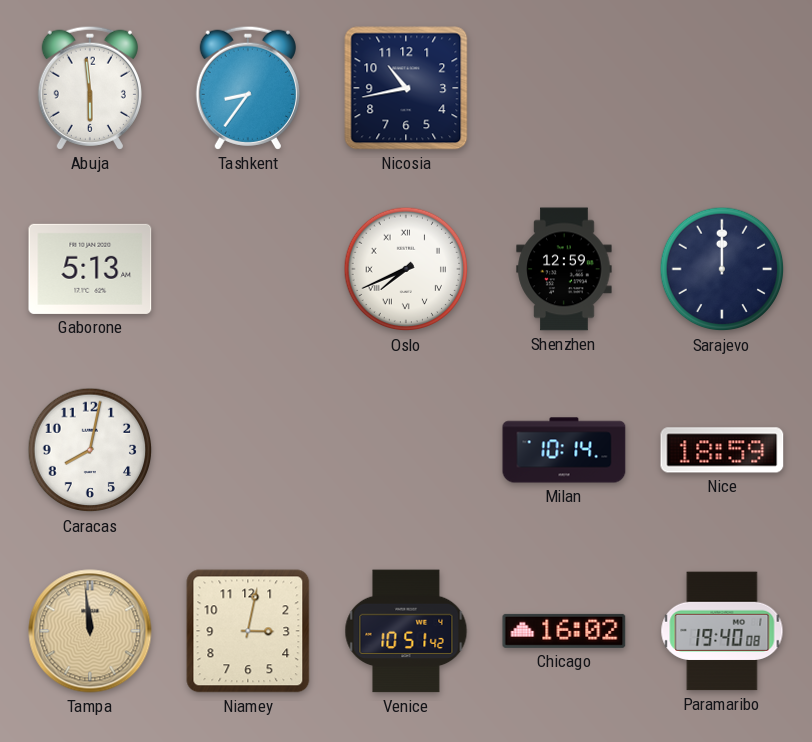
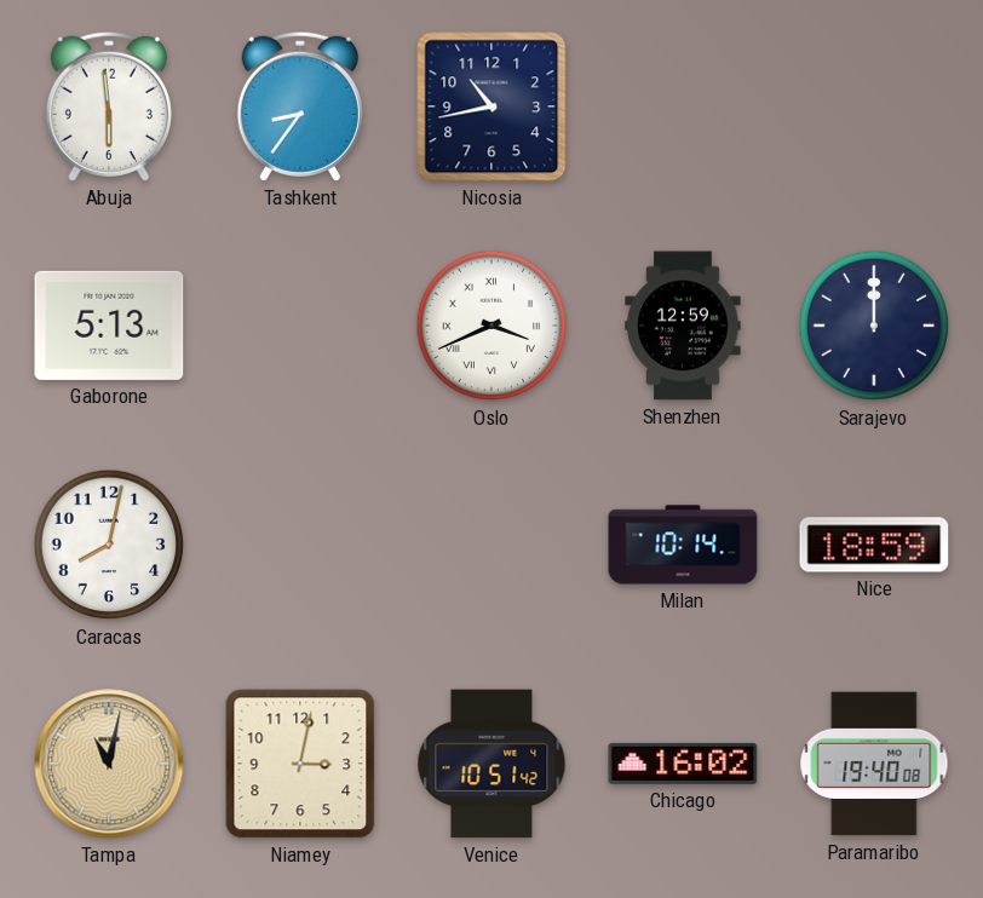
Oslo: 7:41 -> 3:41 (491, 326)
Tampa: 11:59 -> 11:02 (109, 764)
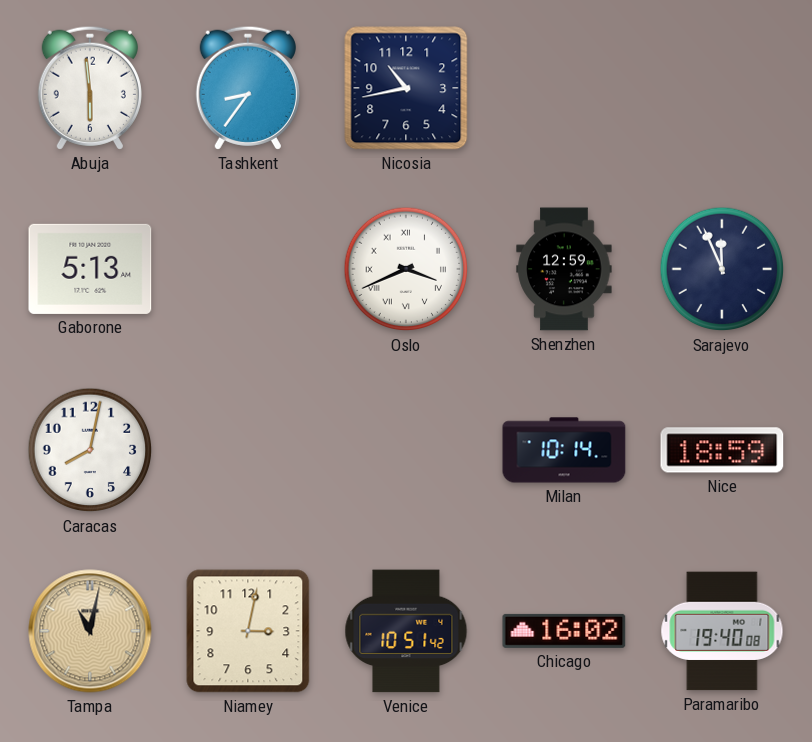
Sarajevo: 12:00 -> 11:56 (722, 269)
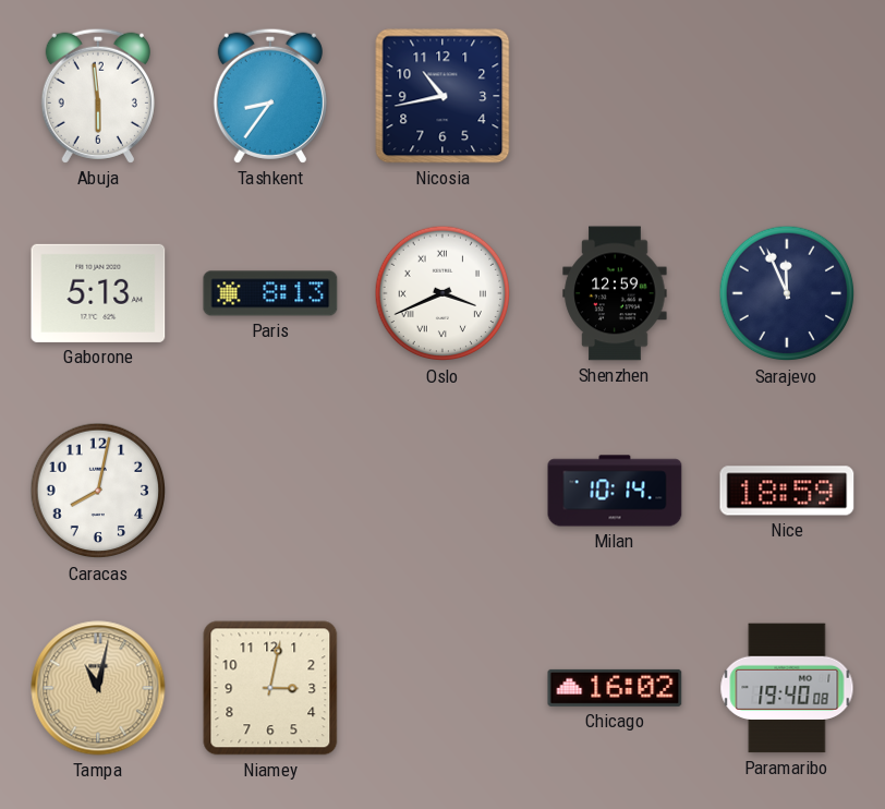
Paris: none -> 8:13 (270, 293)
Venice: 10:51 -> none (406, 631)
